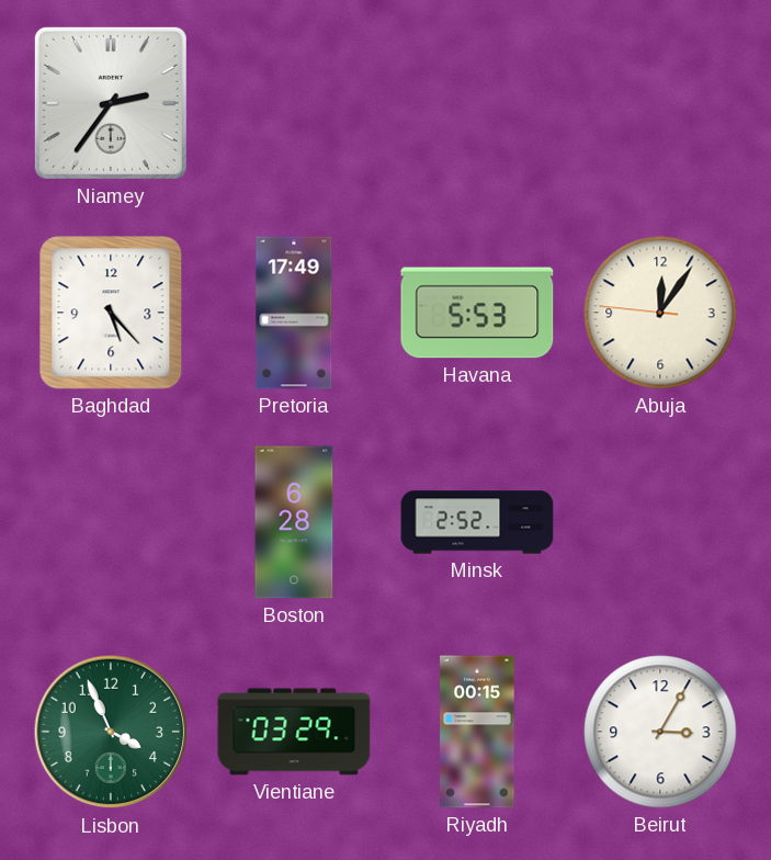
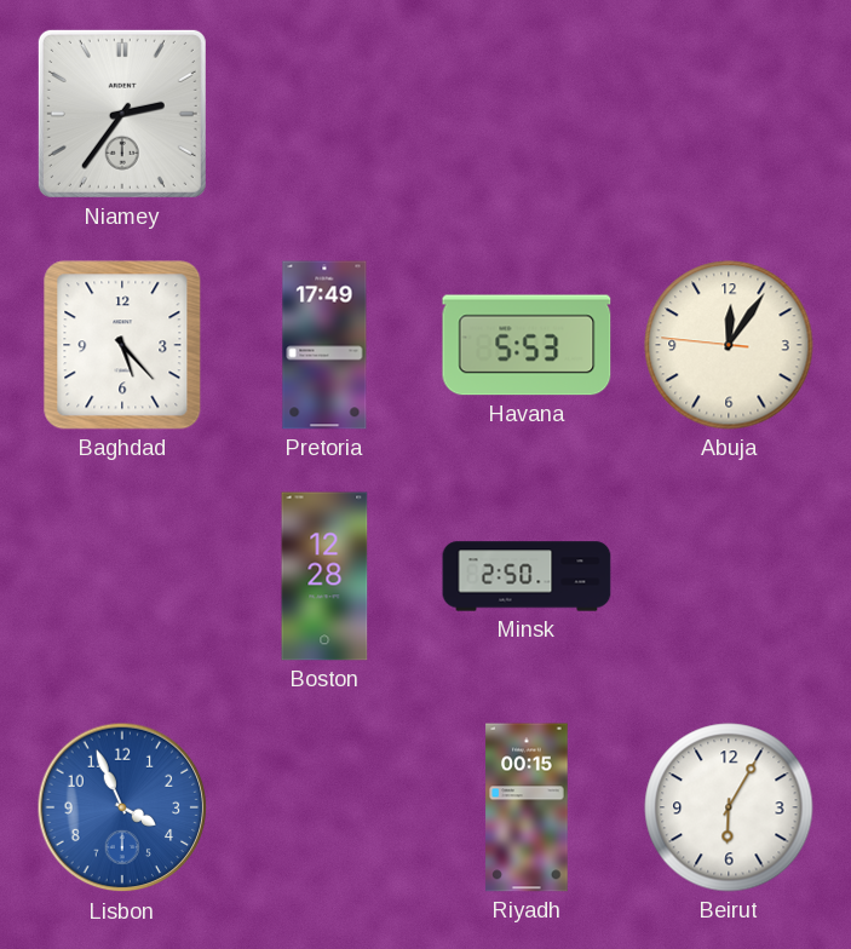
Boston: 6:28 -> 12:28 (324, 576)
Minsk: 2:52 -> 2:50 (527, 576)
Lisbon dial: green -> blue (122, 807)
Vientiane: 03:29 -> none (294, 732)
Beirut: 3:05 -> 6:05 (729, 807)
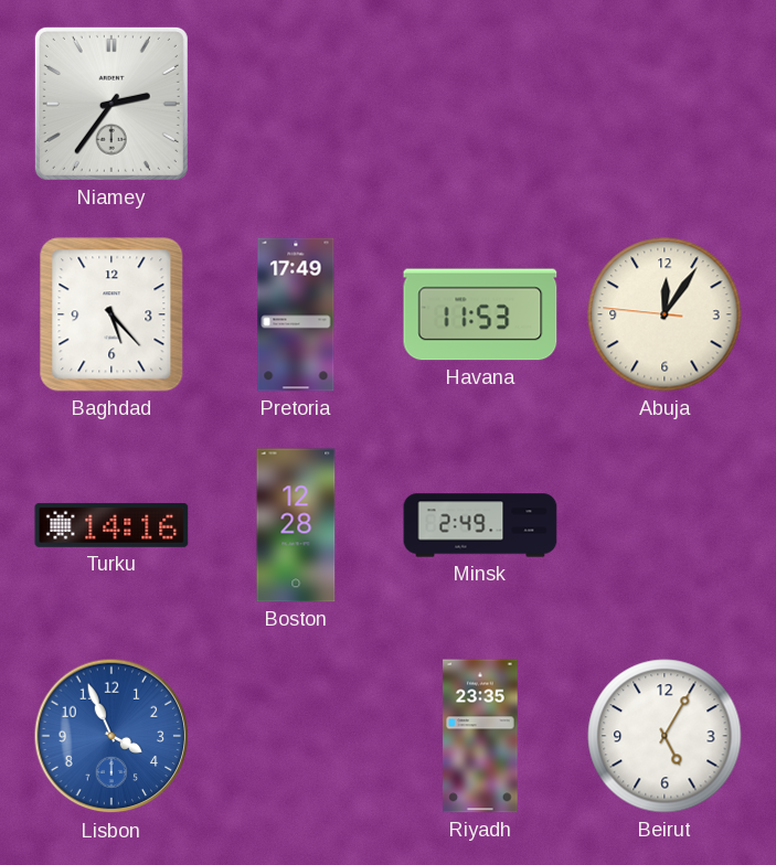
Havana: 5:53 -> 11:53 (480, 314)
Turku: none -> 14:16 (111, 525)
Minsk: 2:50 -> 2:49 (480, 525)
Riyadh: 00:15 -> 23:35 (480, 736)
Beirut: 6:05 -> 5:05 (665, 736)
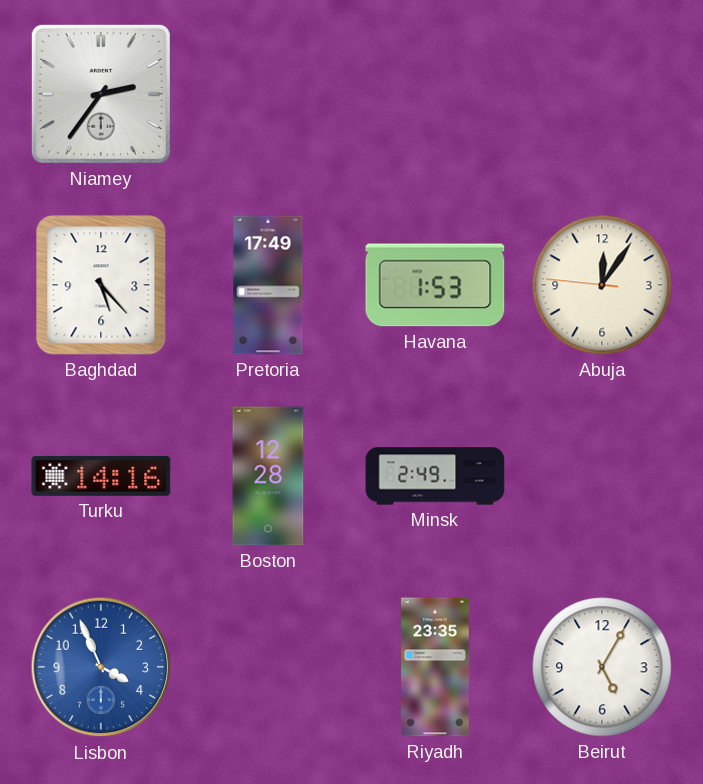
Havana: 11:53 -> 1:53 (435, 285)
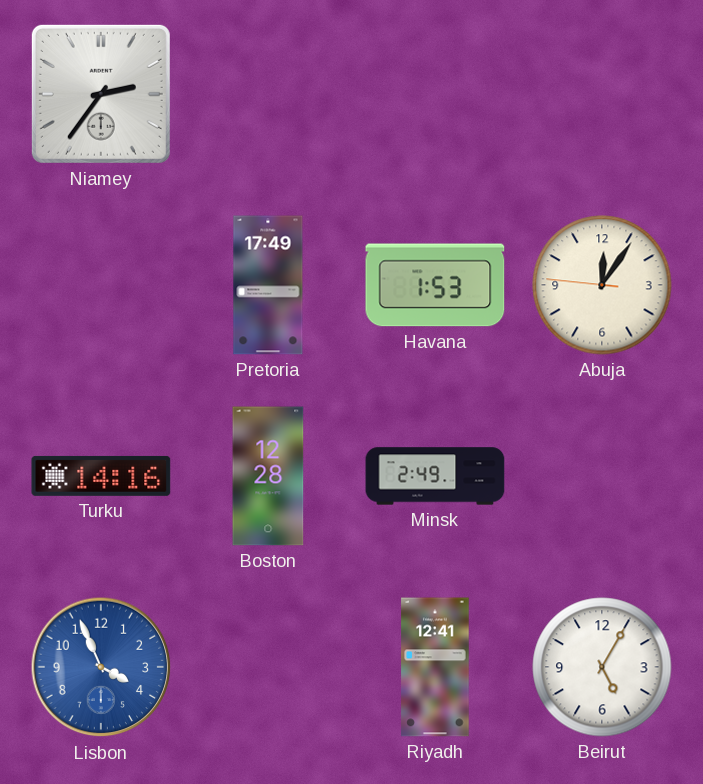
Baghdad: 5:23 -> none (101, 285)
Riyadh: 23:35 -> 12:41 (435, 667)
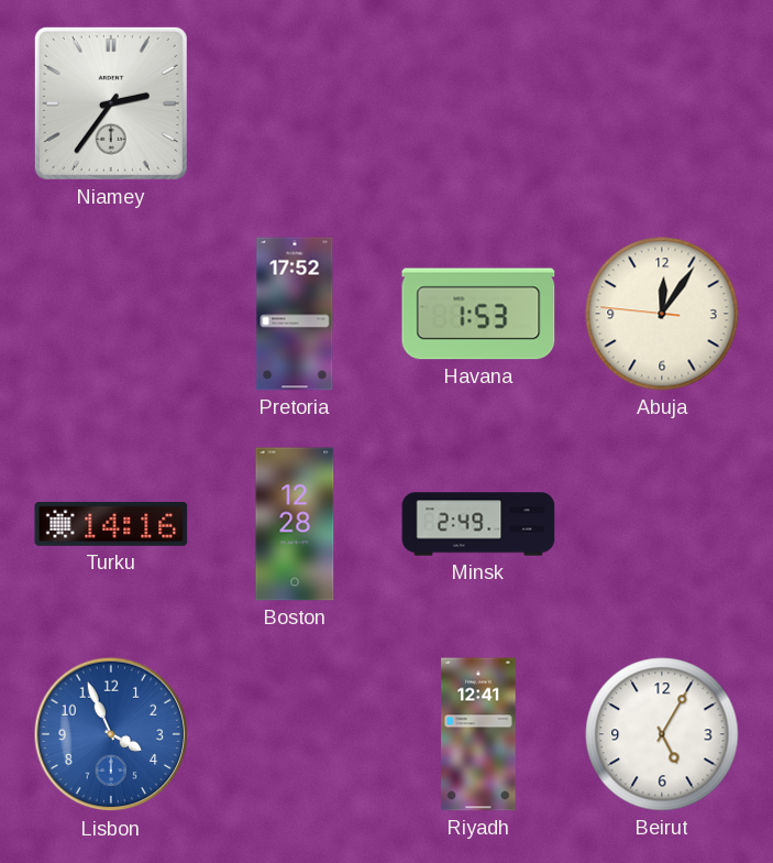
Pretoria: 17:49 -> 17:52 (295, 314)
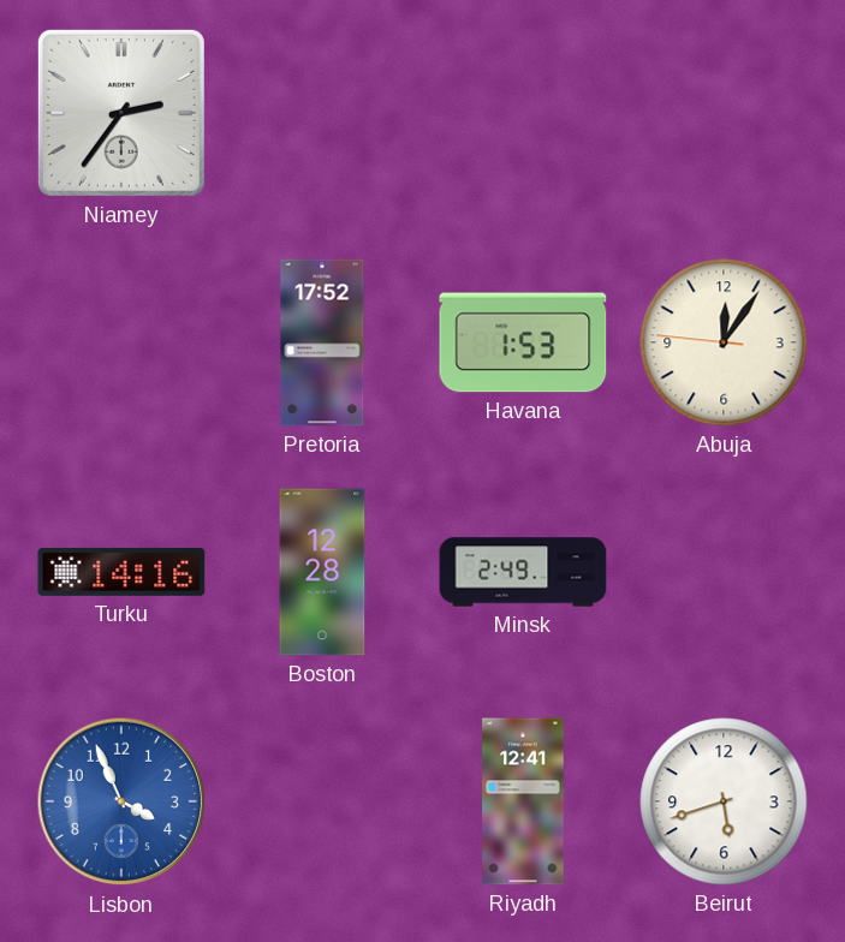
Beirut: 5:05 -> 5:42 (724, 801)
